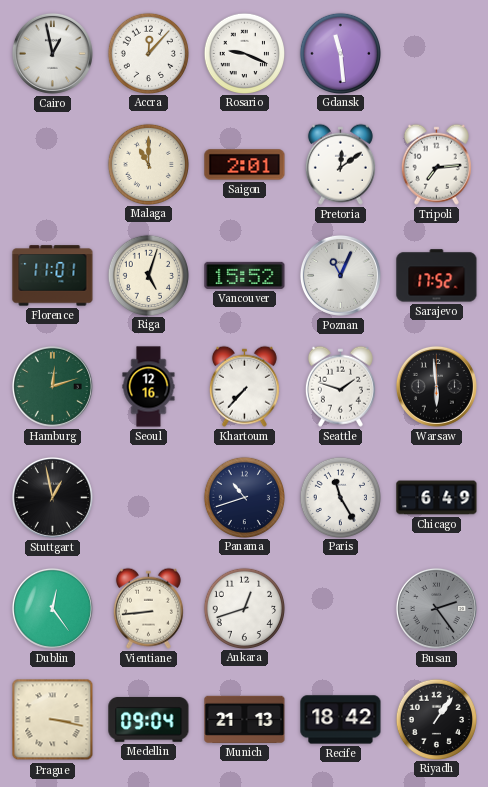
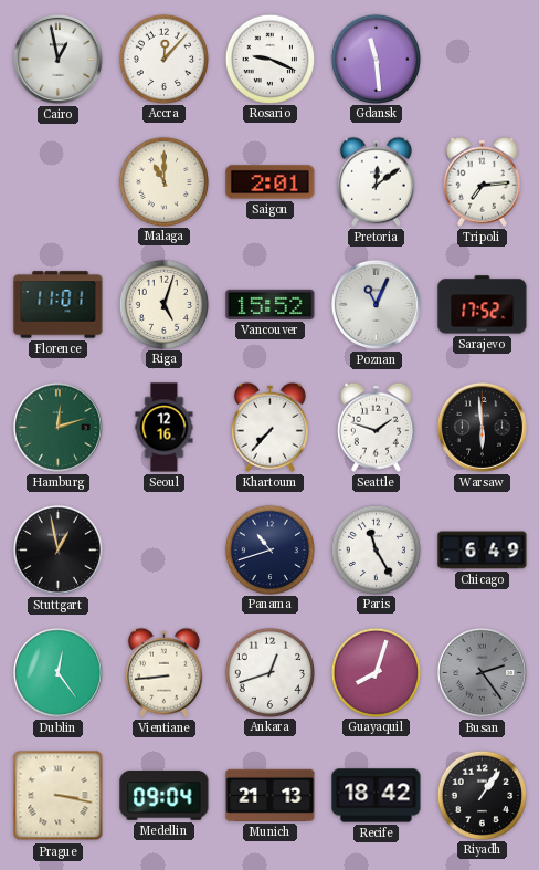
Guayaquil: none -> 8:03 (376, 672)
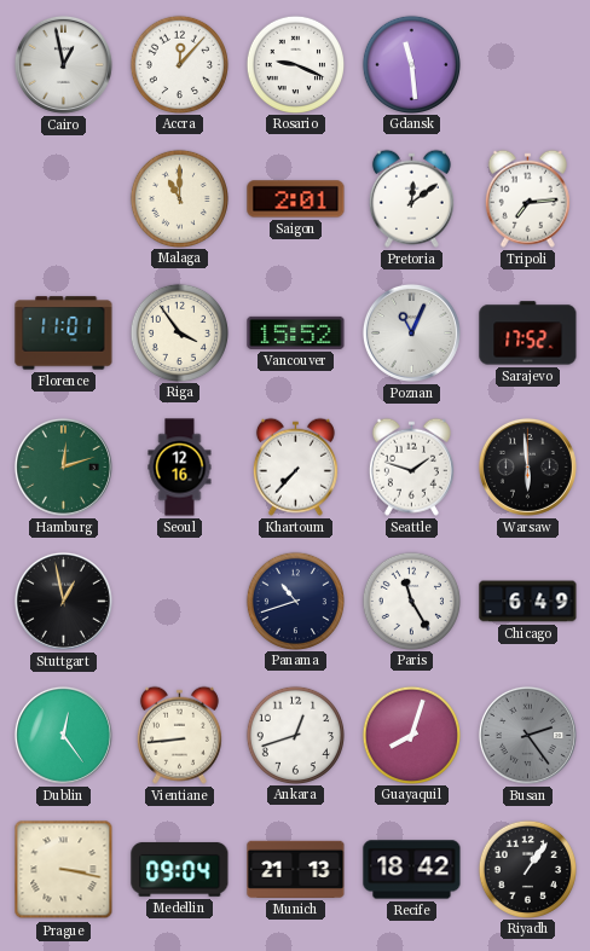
Riga: 5:03 -> 3:54 (179, 332)
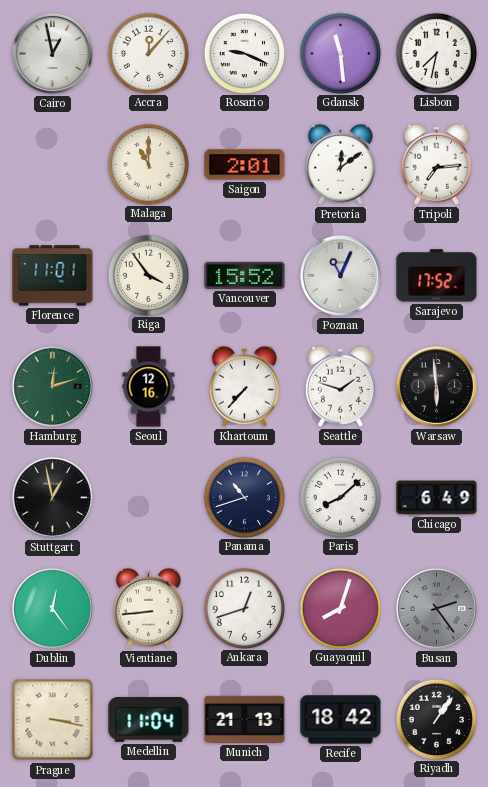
Lisbon: none -> 7:32 (436, 53)
Paris: 11:25 -> 8:08 (340, 497)
Medellin: 09:04 -> 11:04 (149, 720)
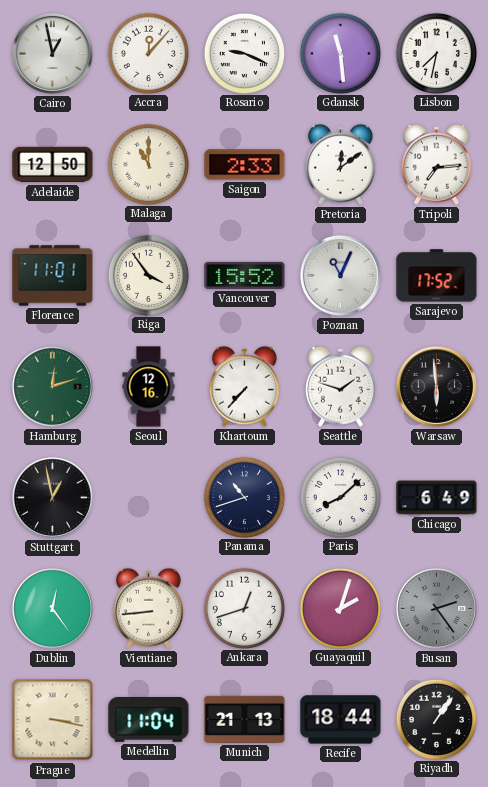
Adelaide: none -> 12:50 (53, 165)
Saigon: 2:01 -> 2:33 (245, 165)
Guayaquil: 8:03 -> 2:03 (340, 608)
Recife: 18:42 -> 18:44 (341, 720)
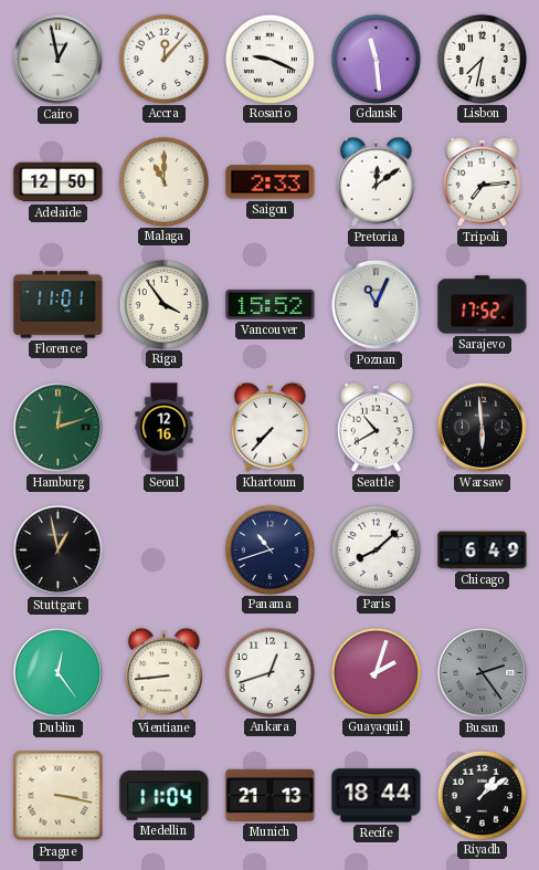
Seattle: 1:48 -> 10:40 (376, 427)
Riyadh: 1:06 -> 1:09 (482, 795)
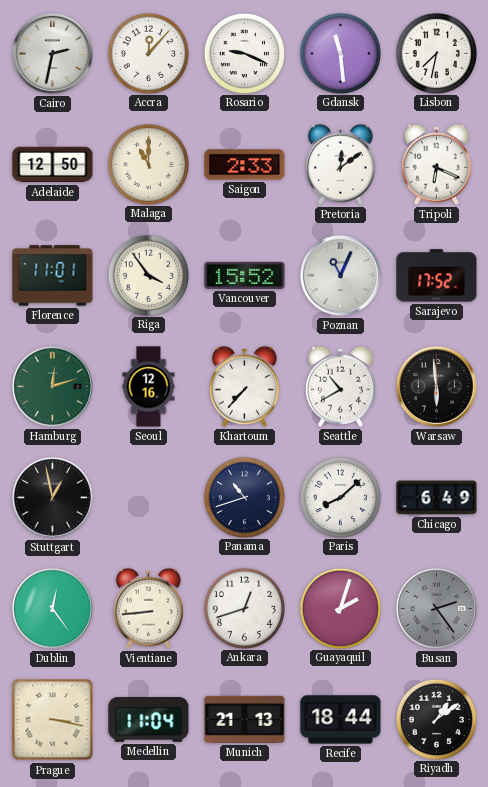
Cairo: 12:58 -> 2:32 (52, 53)
Tripoli: 7:14 -> 6:19 (436, 164)
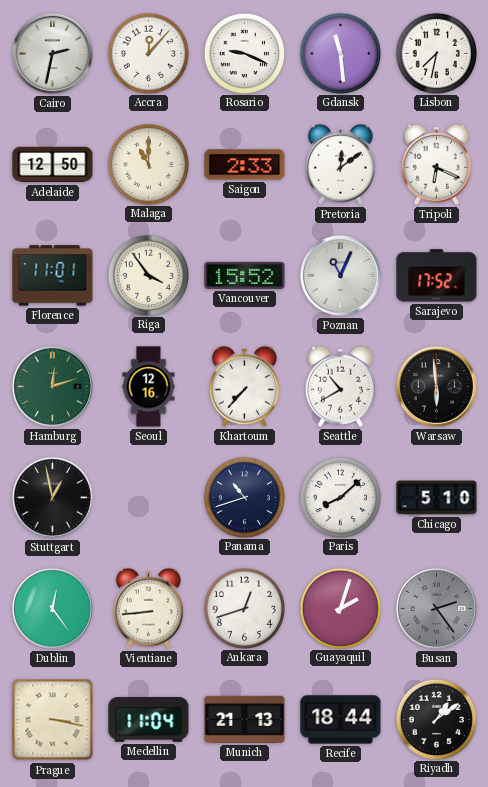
Chicago: 6:49 -> 5:10 (437, 498)
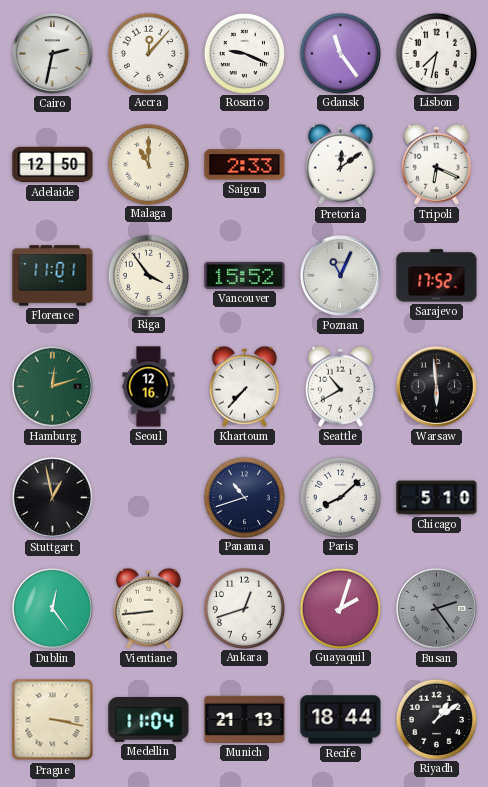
Gdansk: 11:29 -> 11:24 (340, 53)
